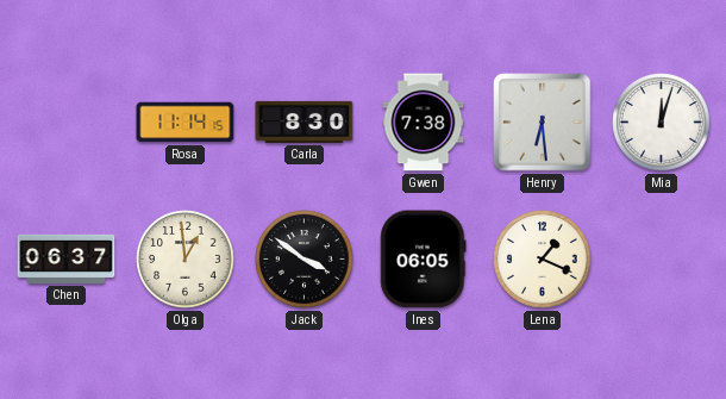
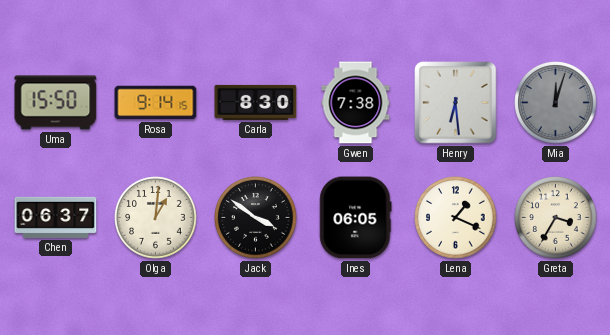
Uma: none -> 15:50 (56, 103)
Rosa: 11:14 -> 9:14 (156, 103)
Mia dial: white -> grey (556, 103)
Olga: 12:59 -> 1:01 (156, 218)
Greta: none -> 3:35 (556, 218)
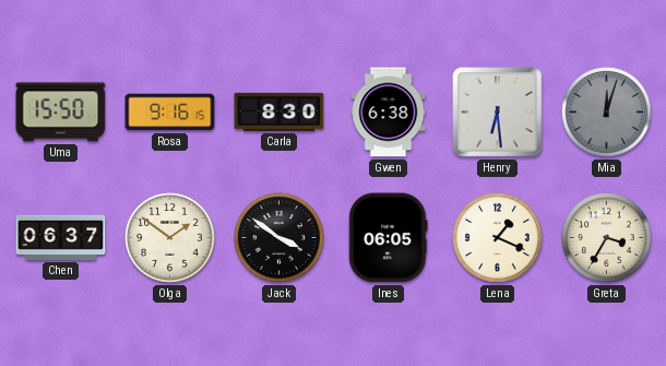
Rosa: 9:14 -> 9:16 (170, 113)
Gwen: 7:38 -> 6:38 (389, 113)
Olga: 1:01 -> 1:51 (170, 238)
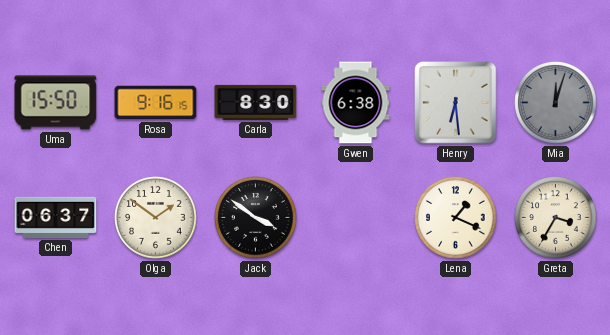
Ines: 06:05 -> none (389, 238)
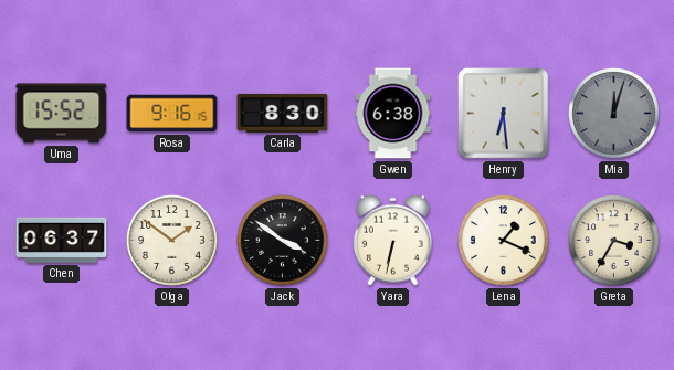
Uma: 15:50 -> 15:52 (62, 114)
Yara: none -> 6:32 (392, 240)
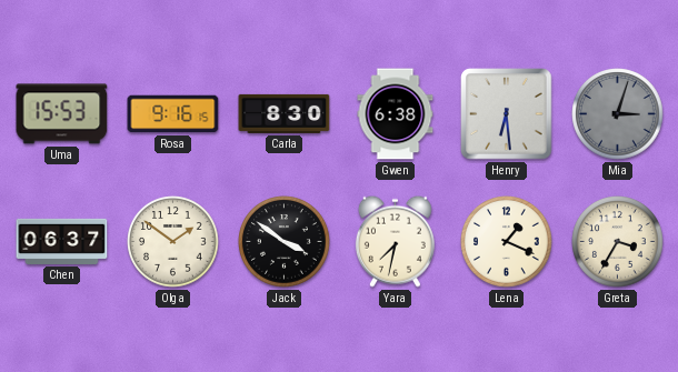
Uma: 15:52 -> 15:53 (62, 114)
Mia: 12:03 -> 3:03 (618, 114)
Yara: 6:32 -> 7:32 (395, 241)
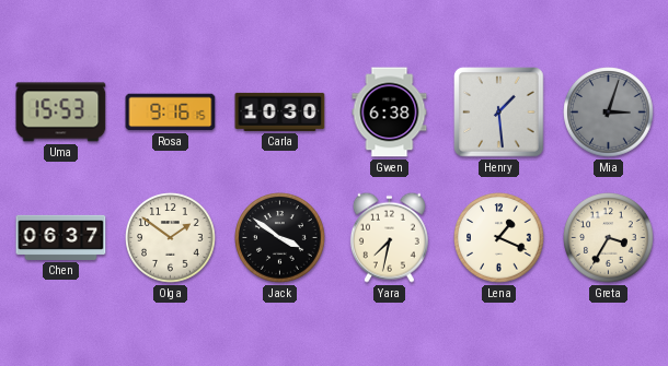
Carla: 8:30 -> 10:30 (280, 111)
Henry: 6:29 -> 1:29 (499, 113)
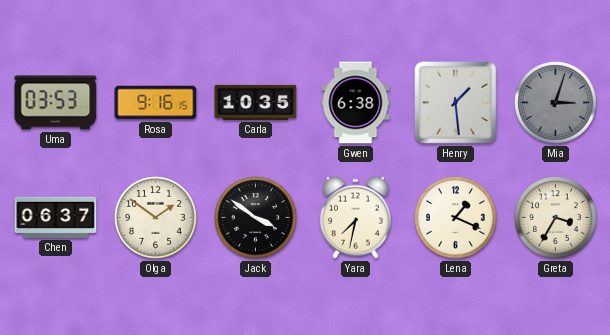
Uma: 15:53 -> 03:53 (56, 103)
Carla: 10:30 -> 10:35 (256, 102)
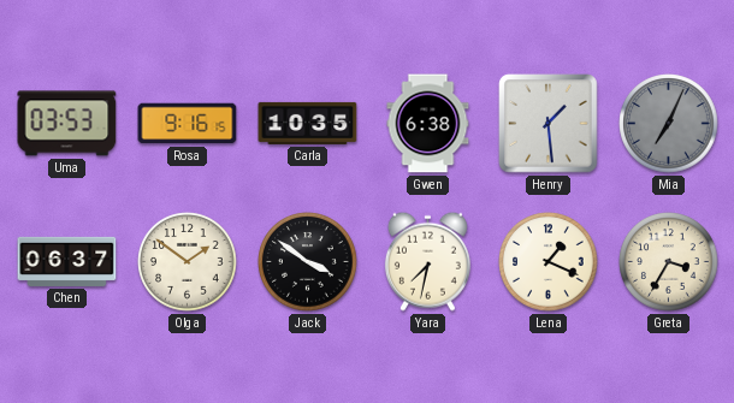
Mia: 3:03 -> 7:04 (669, 124)
